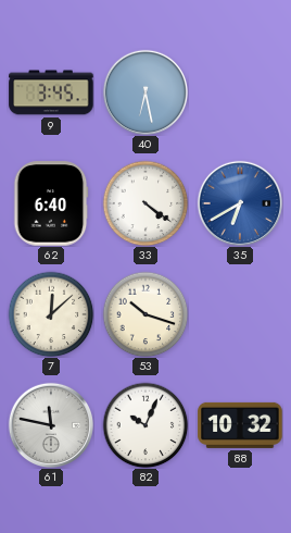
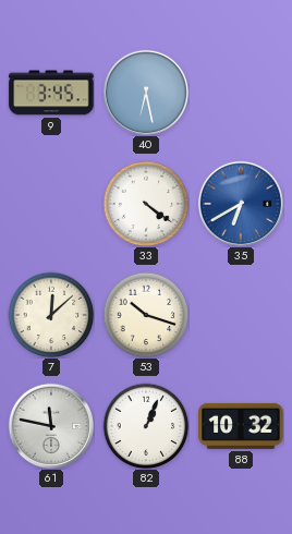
62: 6:40 -> none (51, 203)
82: 10:04 -> 1:04 (146, 426)
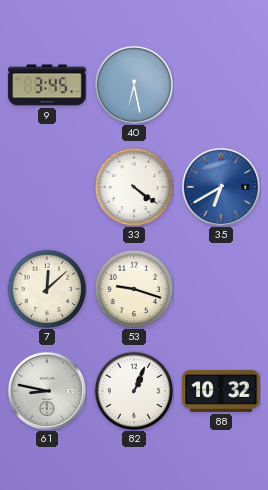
53: 10:18 -> 9:18 (134, 289)
61: 11:47 -> 8:47 (46, 390)
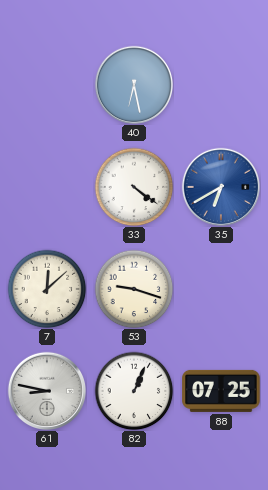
9: 3:45 -> none (47, 85)
88: 10:32 -> 07:25 (221, 391)
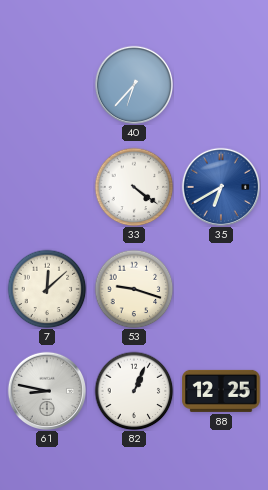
40: 6:28 -> 6:37 (133, 84)
88: 07:25 -> 12:25 (221, 391)
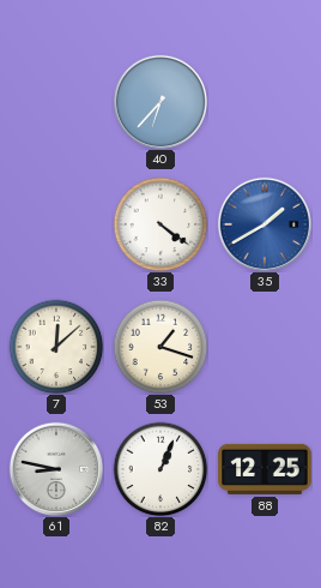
35: 6:40 -> 1:40 (264, 223)
53: 9:18 -> 1:18 (160, 347)
